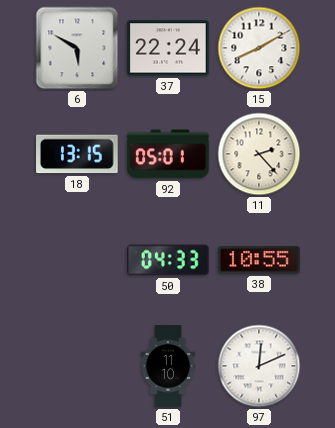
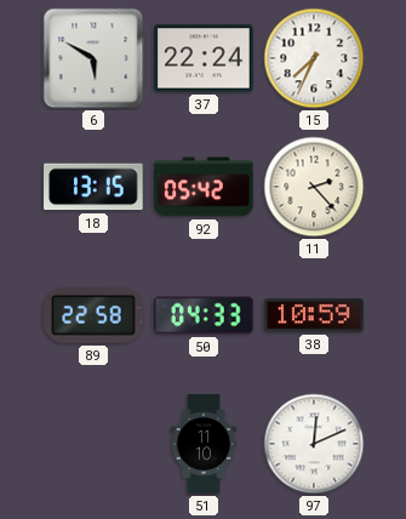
15: 8:10 -> 7:34 (314, 58)
92: 05:01 -> 05:42 (204, 187)
89: none -> 22:58 (93, 315)
38: 10:55 -> 10:59 (314, 315)
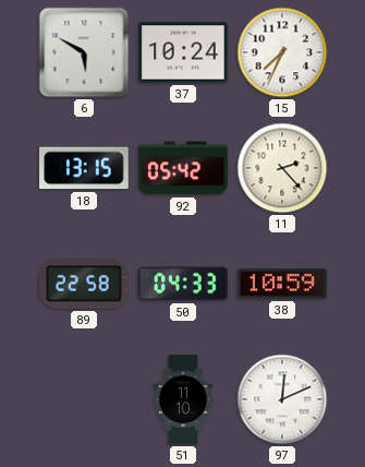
37: 22:24 -> 10:24 (183, 52)
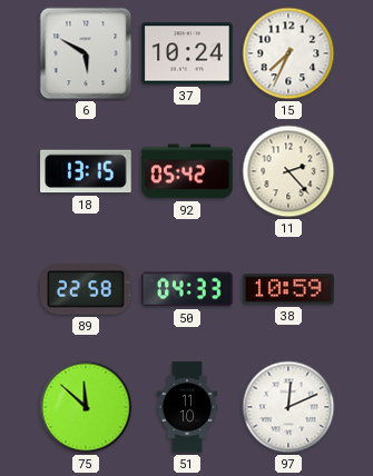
75: none -> 11:52 (86, 407)
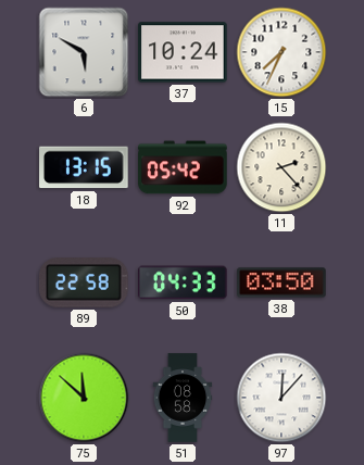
38: 10:59 -> 03:50 (281, 282)
51: 11:10 -> 08:58 (183, 398)
97: 12:11 -> 12:07 (281, 398)
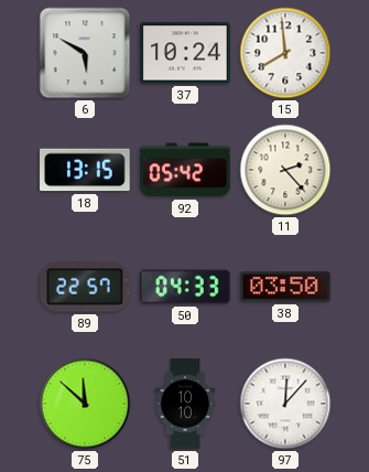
15: 7:34 -> 7:59 (285, 53)
89: 22:58 -> 22:57 (85, 287)
51: 08:58 -> 10:10 (185, 404)
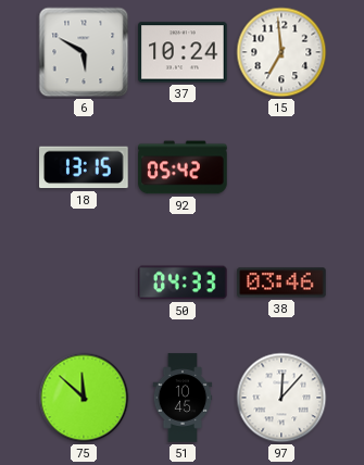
15: 7:59 -> 6:59 (281, 52)
11: 2:23 -> none (285, 170)
89: 22:57 -> none (85, 287)
38: 03:50 -> 03:46 (281, 282)
51: 10:10 -> 10:45 (183, 398)
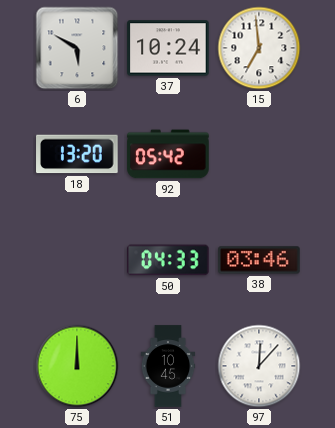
18: 13:15 -> 13:20 (77, 154)
75: 11:52 -> 12:00 (77, 366)
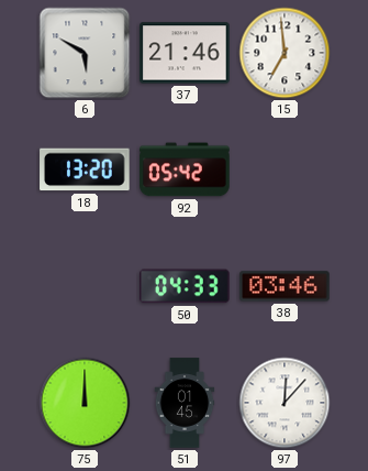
37: 10:24 -> 21:46 (185, 53)
51: 10:45 -> 01:45 (185, 403)
